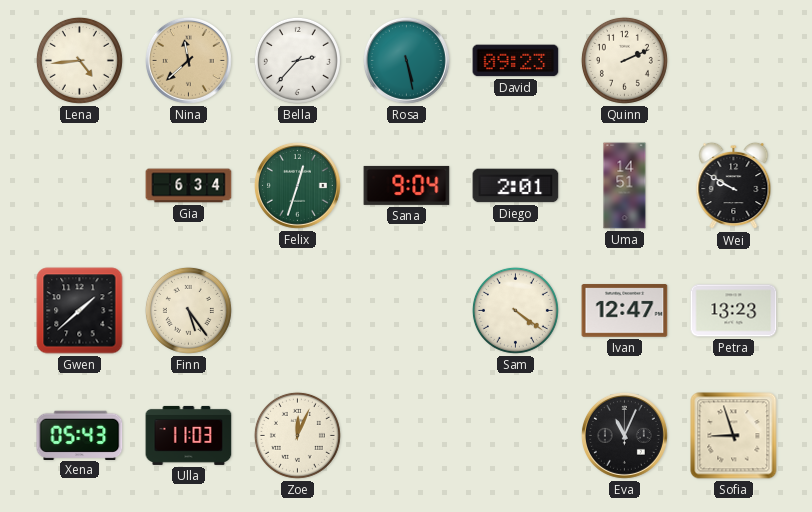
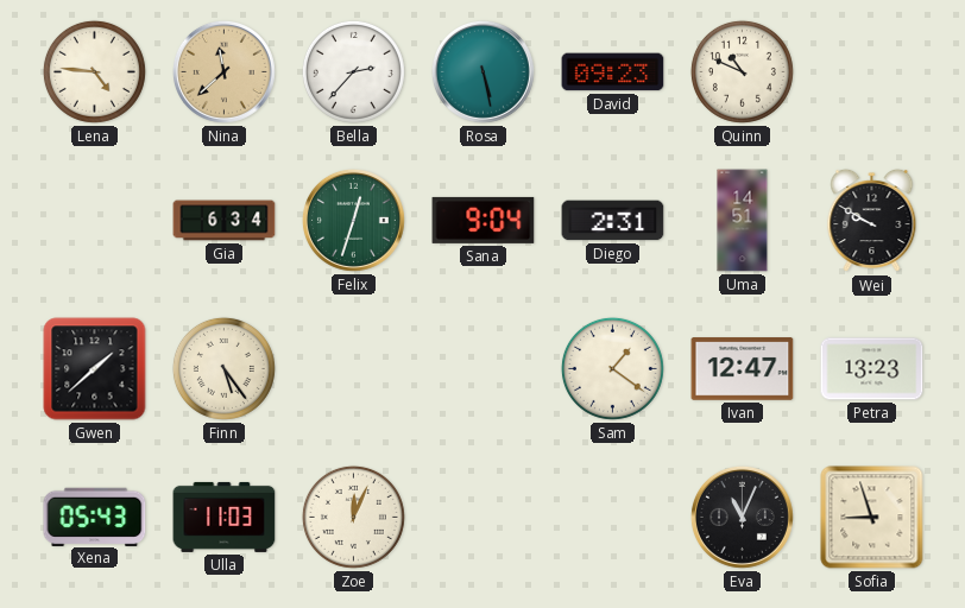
Lena: 4:44 -> 4:46 (94, 71)
Quinn: 2:11 -> 10:49 (742, 71)
Diego: 2:01 -> 2:31 (613, 221)
Sam: 4:21 -> 1:21 (612, 368)
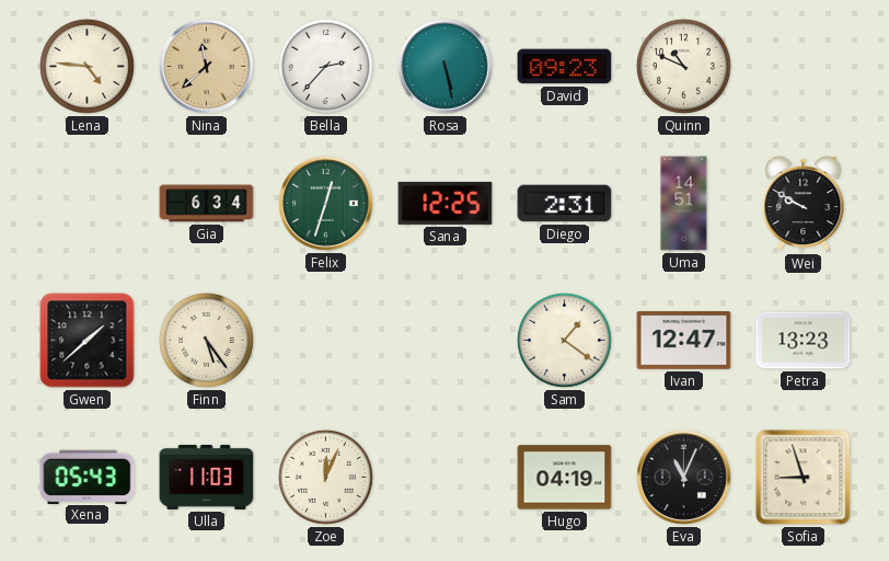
Sana: 9:04 -> 12:25 (446, 203)
Hugo: none -> 04:19 (565, 478)
